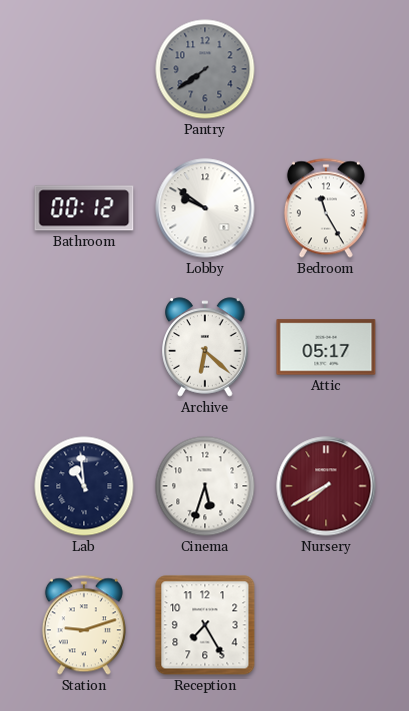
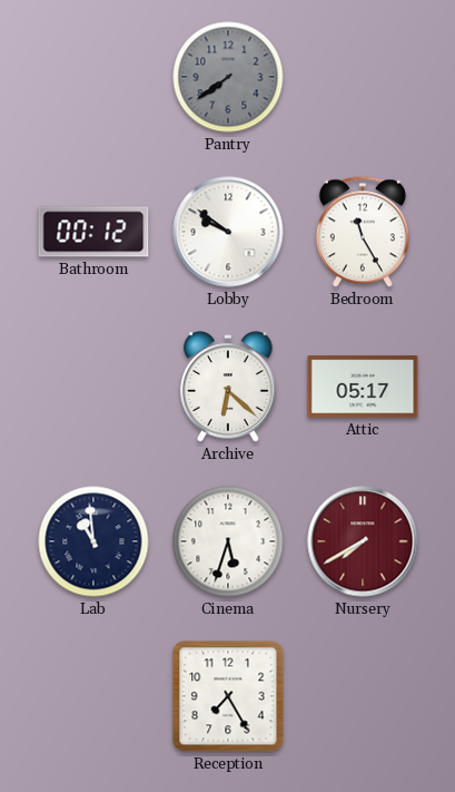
Station: 9:12 -> none (84, 625)
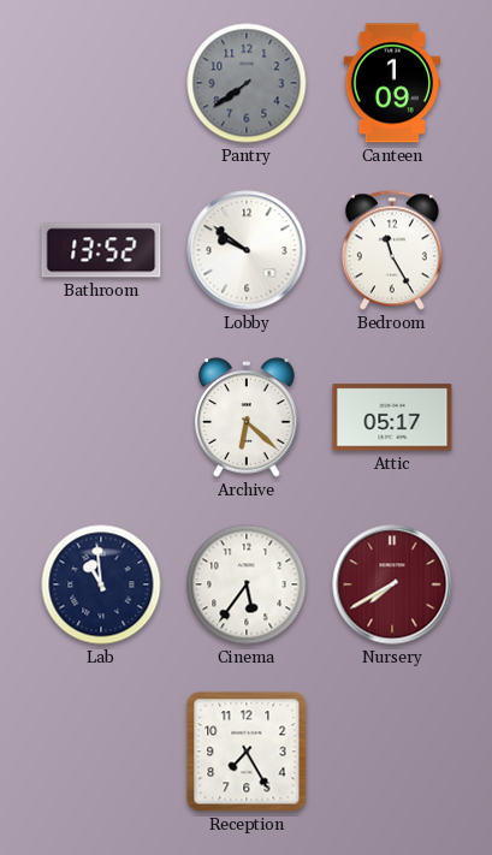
Canteen: none -> 1:09 (392, 83)
Bathroom: 00:12 -> 13:52 (101, 250)
Cinema: 5:33 -> 5:36 (247, 584)
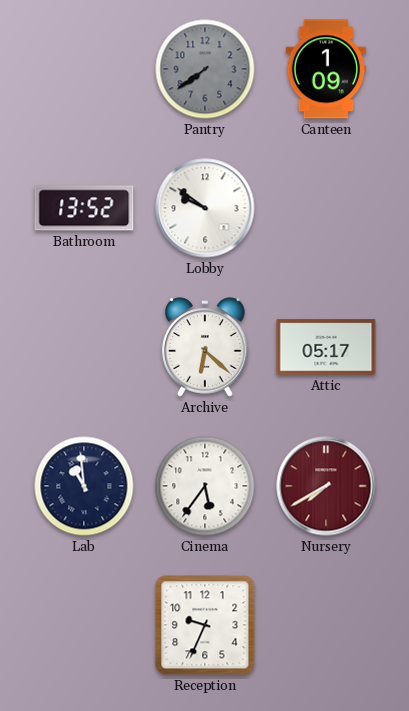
Bedroom: 11:25 -> none (392, 250)
Reception: 7:25 -> 9:34 (205, 625)
